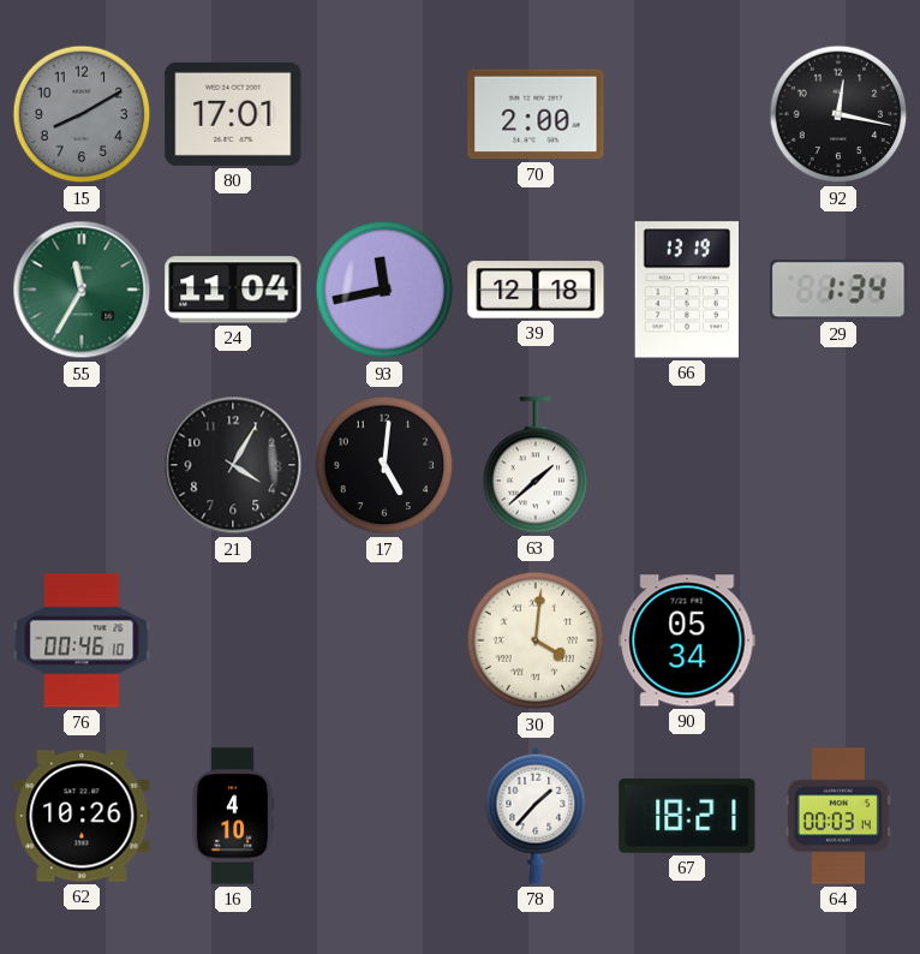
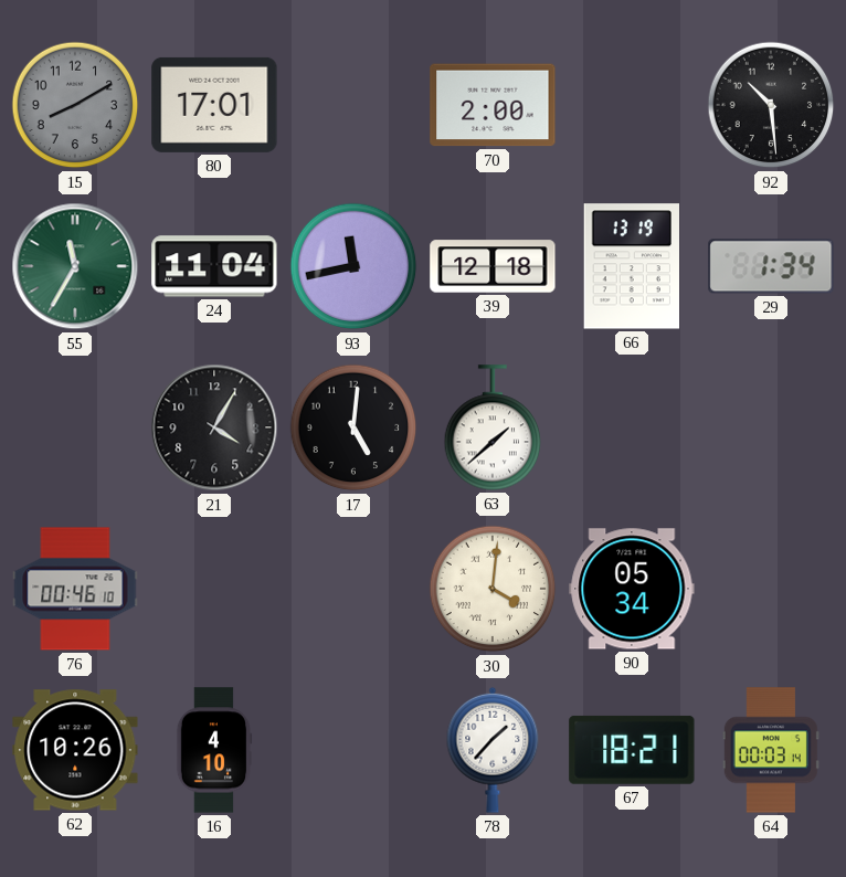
92: 12:17 -> 10:29 (771, 105)
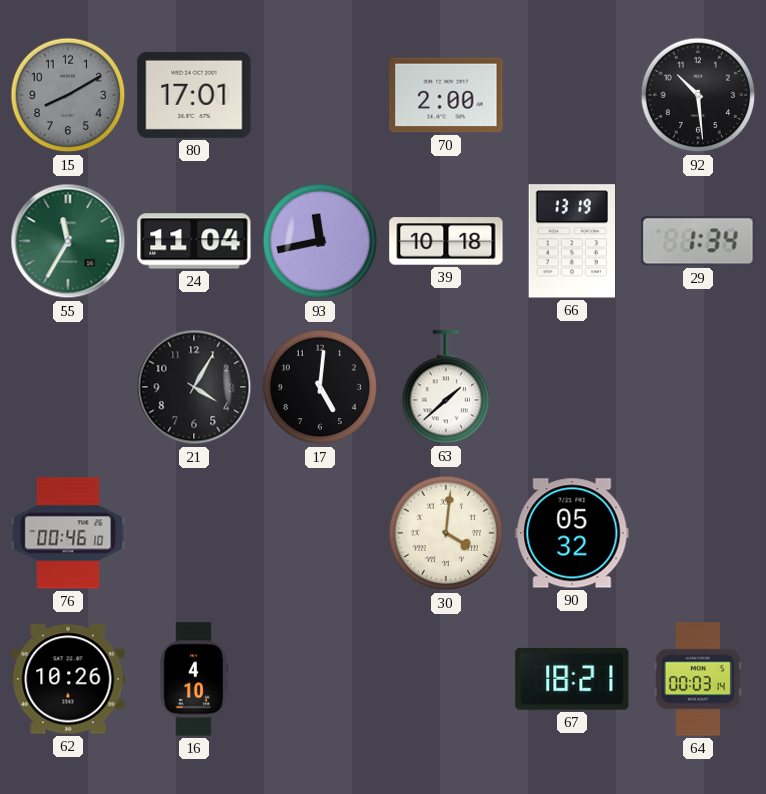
39: 12:18 -> 10:18 (446, 241)
90: 05:34 -> 05:32 (572, 533)
78: 1:37 -> none (493, 750)
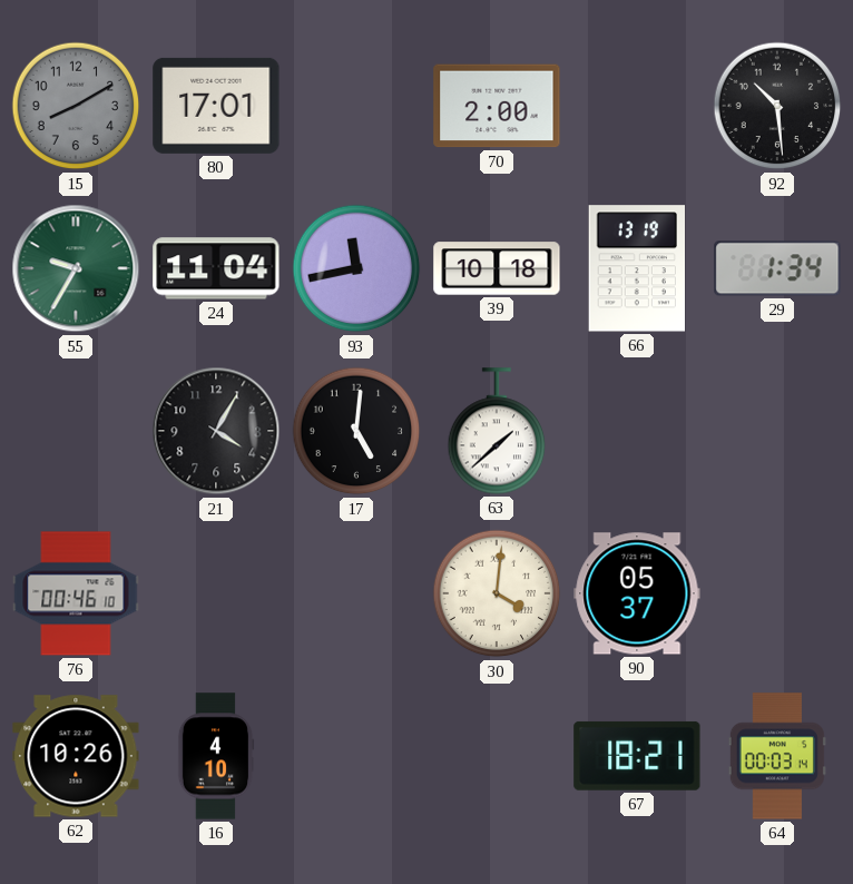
55: 11:35 -> 9:35 (76, 268)
90: 05:32 -> 05:37 (637, 593)
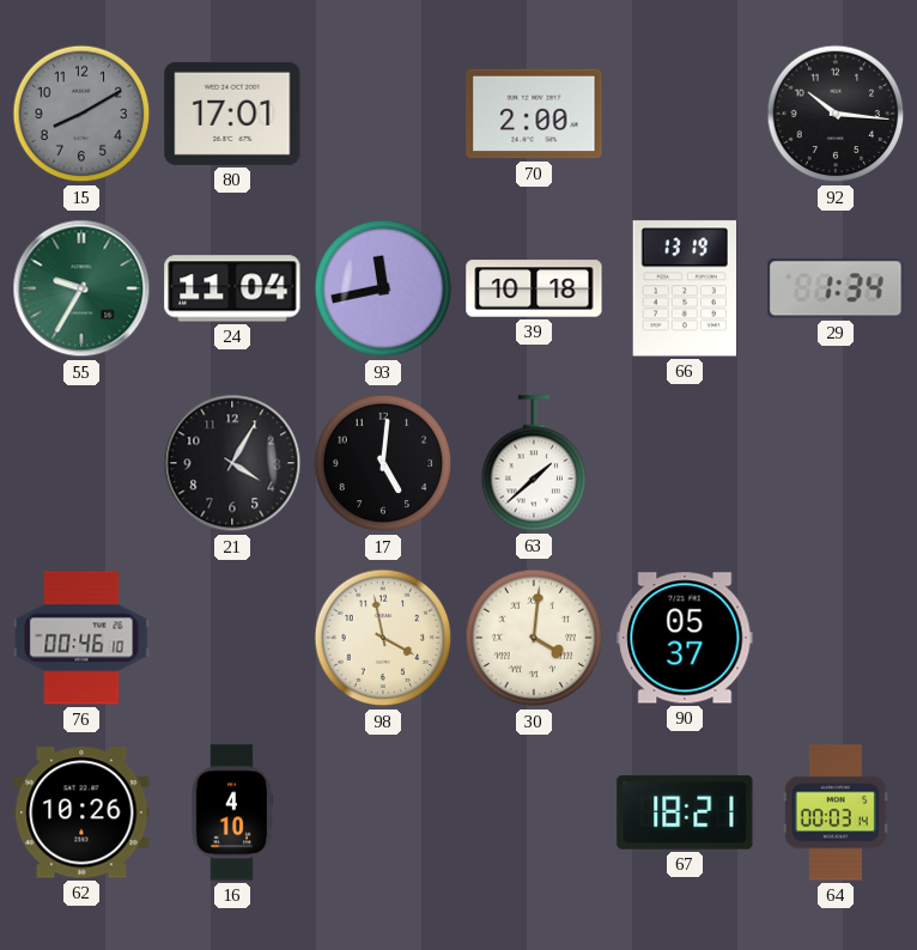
92: 10:29 -> 10:16 (836, 114)
98: none -> 3:58 (383, 638)
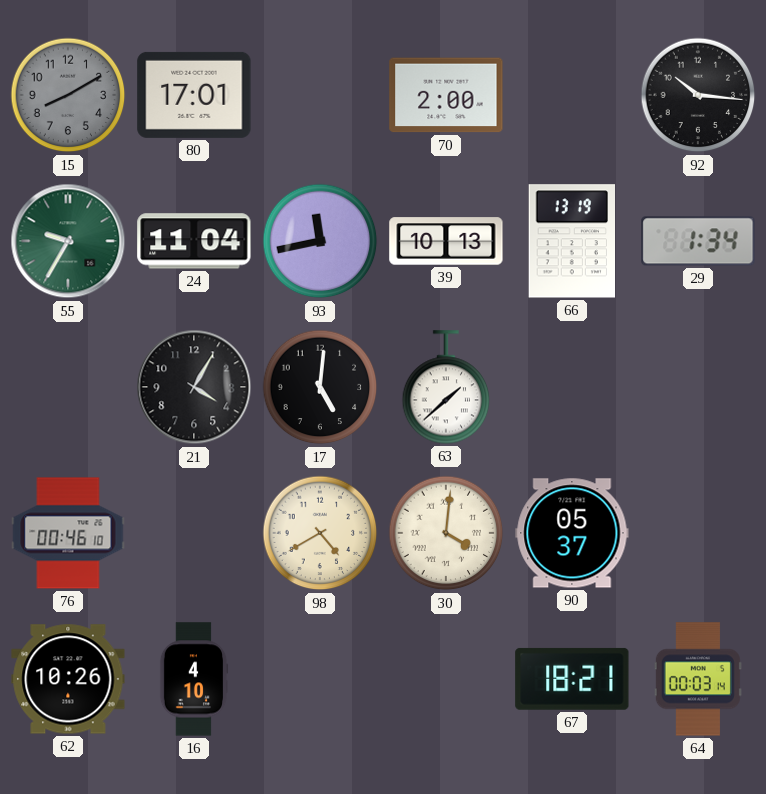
39: 10:18 -> 10:13 (446, 241)
98: 3:58 -> 4:40 (320, 533)
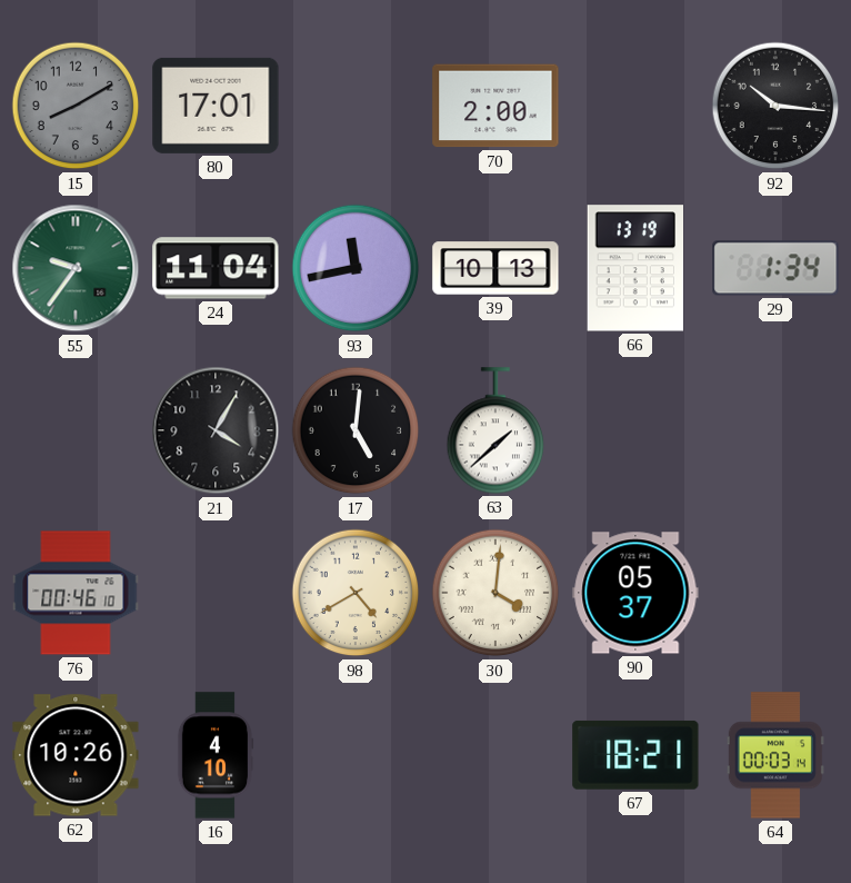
55: 9:35 -> 9:36 (76, 268)
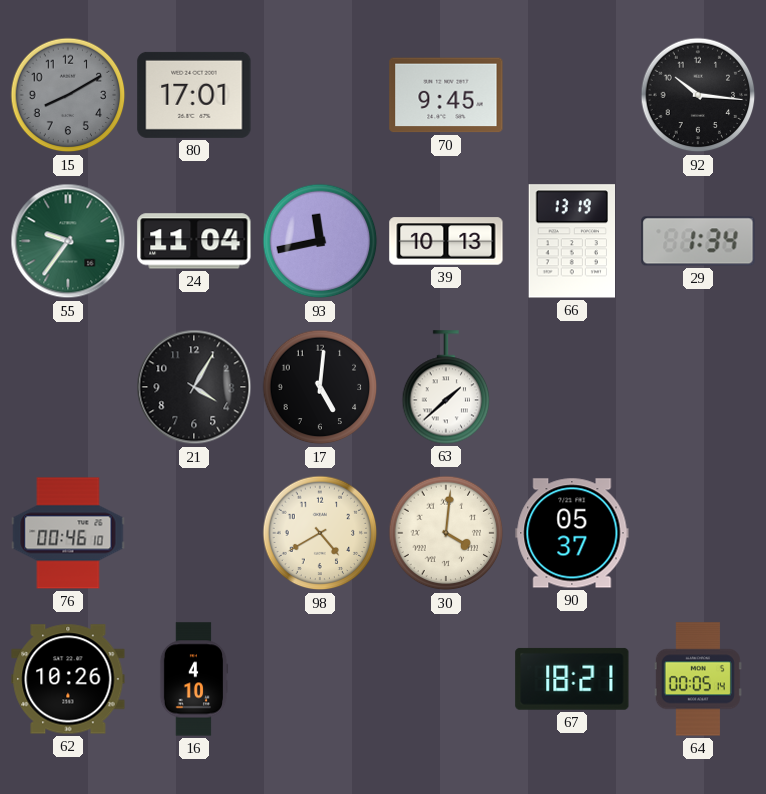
70: 2:00 -> 9:45 (446, 95)
64: 00:03 -> 00:05 (698, 679)
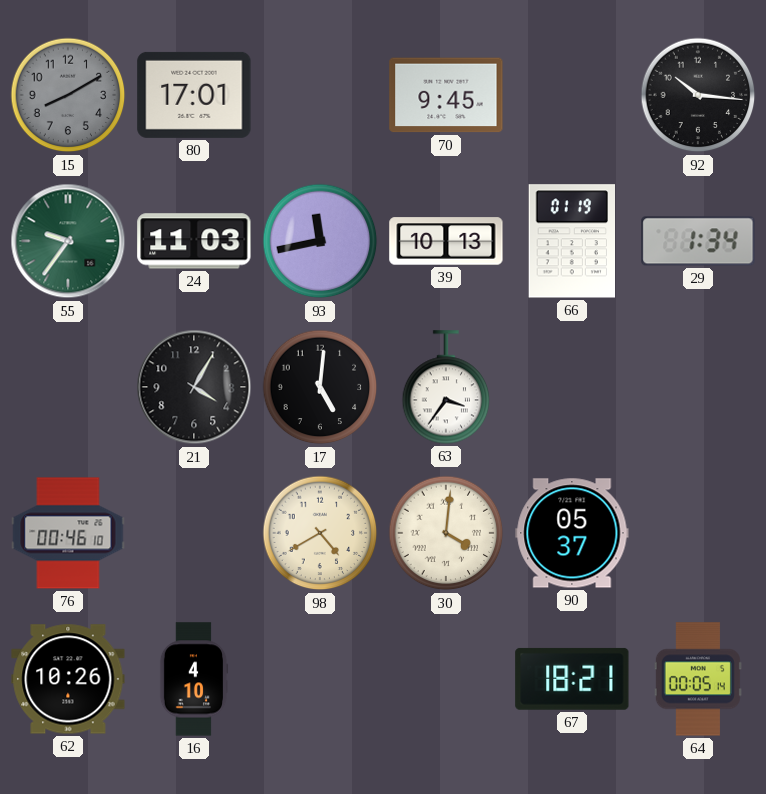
24: 11:04 -> 11:03 (194, 241)
66: 13:19 -> 01:19 (571, 241)
63: 1:38 -> 3:36 (446, 387)
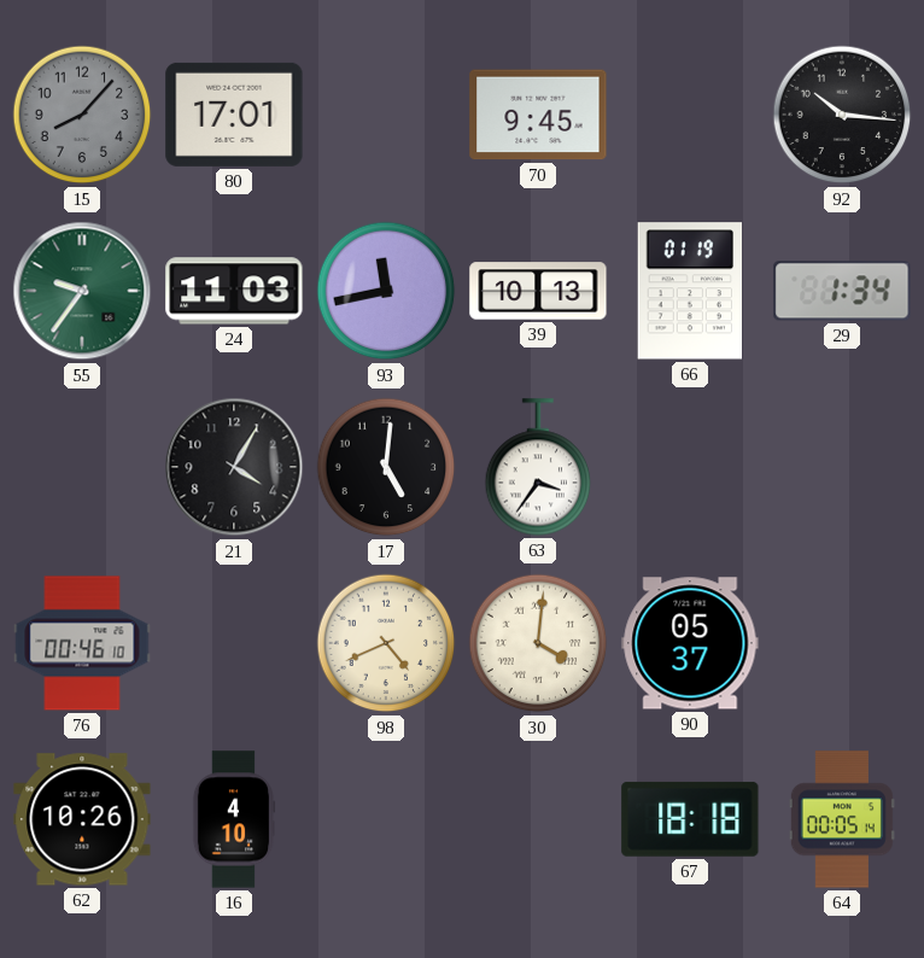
15: 8:10 -> 8:07 (82, 115)
98: 4:40 -> 4:41 (386, 643)
67: 18:21 -> 18:18 (690, 819)
